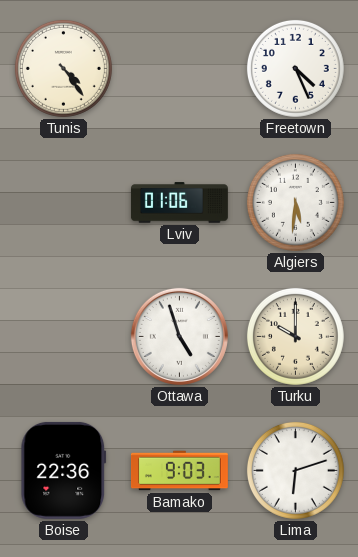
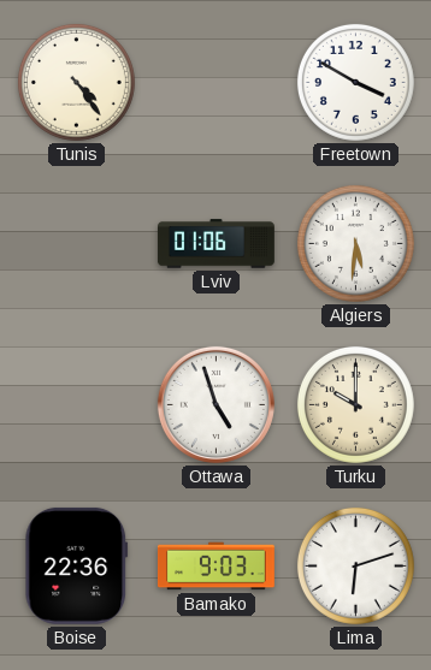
Freetown: 4:26 -> 3:50 (355, 82)
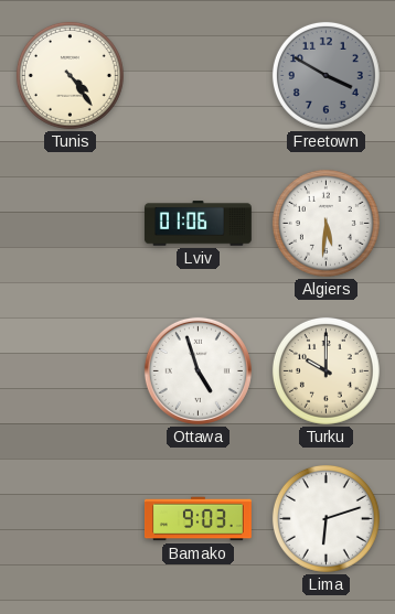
Freetown dial: white -> grey (325, 75)
Boise: 22:36 -> none (77, 565)
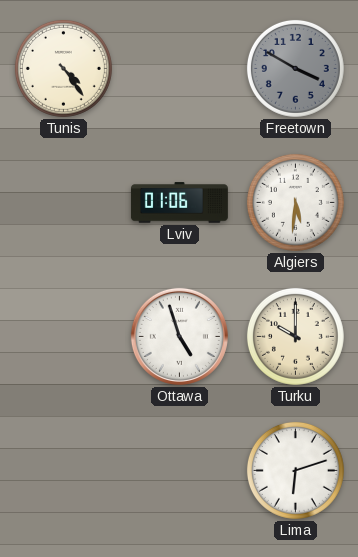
Bamako: 9:03 -> none (197, 519)
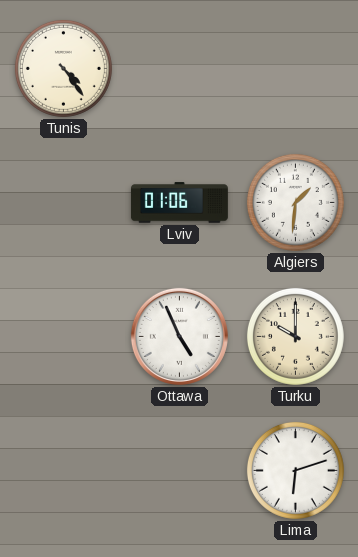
Freetown: 3:50 -> none (295, 68)
Algiers: 5:31 -> 1:31 (295, 202)
Ottawa: 4:57 -> 4:56 (179, 336)
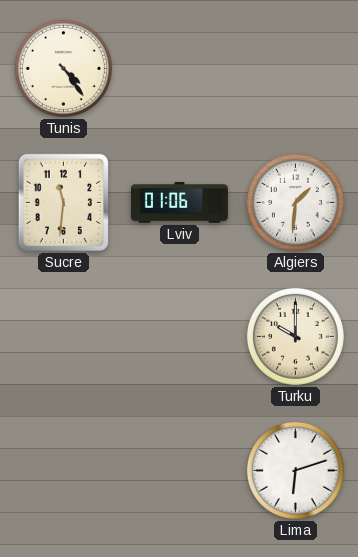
Sucre: none -> 11:31 (63, 202)
Ottawa: 4:56 -> none (179, 336)
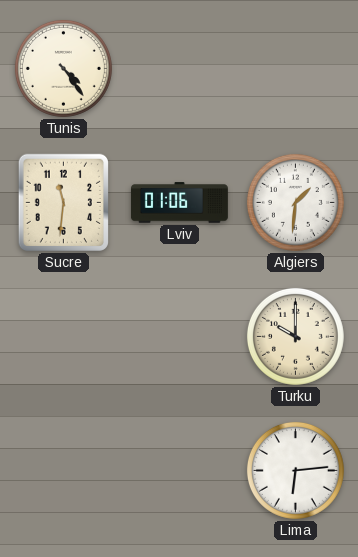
Lima: 6:12 -> 6:14 (295, 470)
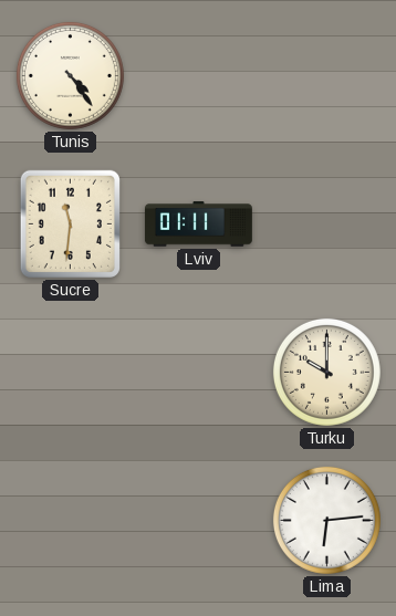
Lviv: 01:06 -> 01:11 (198, 225)
Algiers: 1:31 -> none (295, 202)
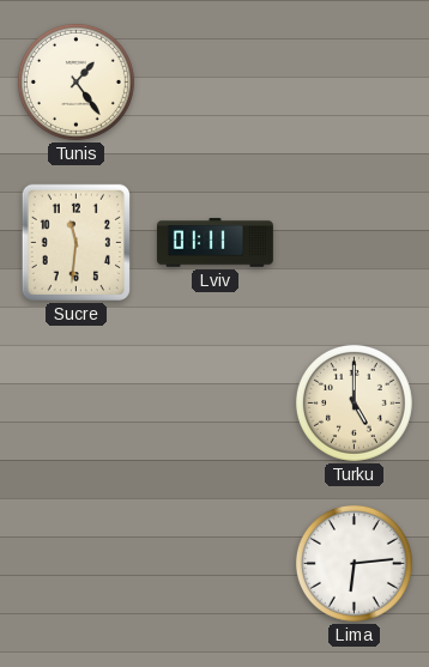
Tunis: 4:24 -> 1:24 (75, 81)
Turku: 10:00 -> 5:00 (354, 402)
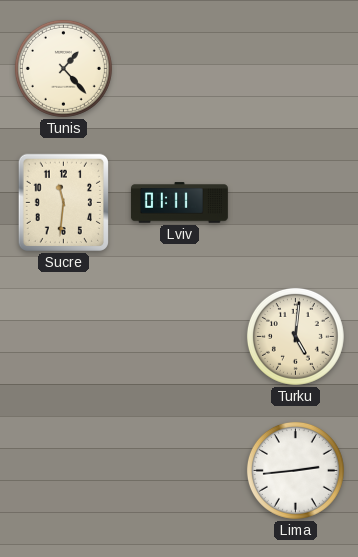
Tunis: 1:24 -> 1:23 (63, 68)
Turku: 5:00 -> 5:01 (295, 336)
Lima: 6:14 -> 2:44 (295, 470)
